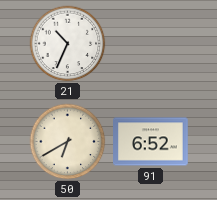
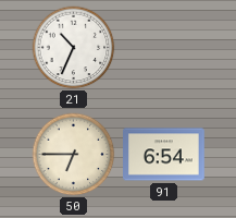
50: 6:40 -> 6:45 (74, 155)
91: 6:52 -> 6:54 (164, 155)
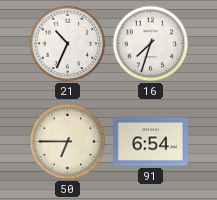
16: none -> 7:33 (151, 44)
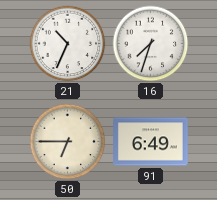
91: 6:54 -> 6:49 (151, 142)
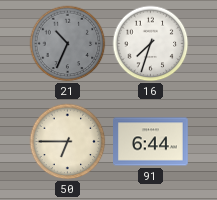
21 dial: white -> grey (68, 44)
91: 6:49 -> 6:44 (151, 142)
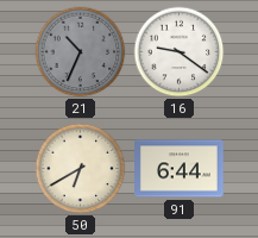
16: 7:33 -> 9:21 (180, 52)
50: 6:45 -> 6:40 (81, 169)
